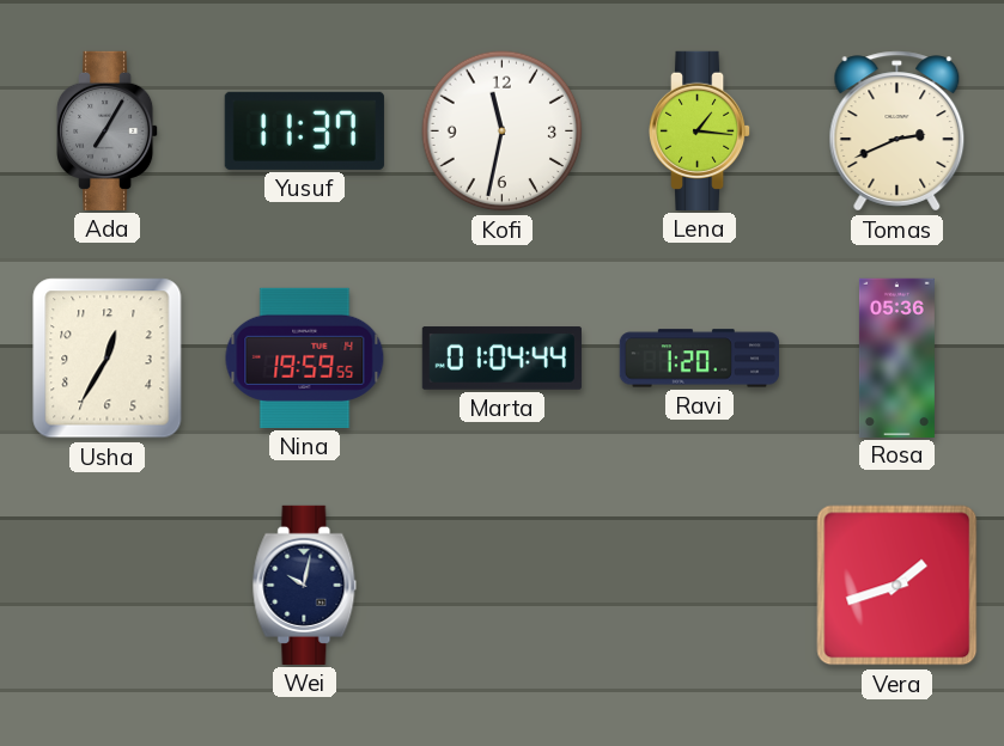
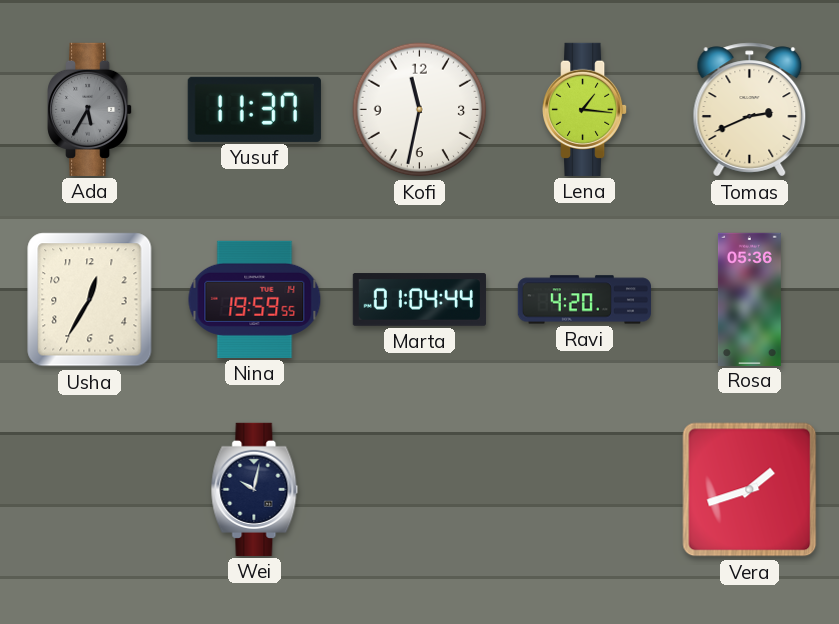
Ada: 7:05 -> 5:35 (90, 109)
Ravi: 1:20 -> 4:20 (584, 300)
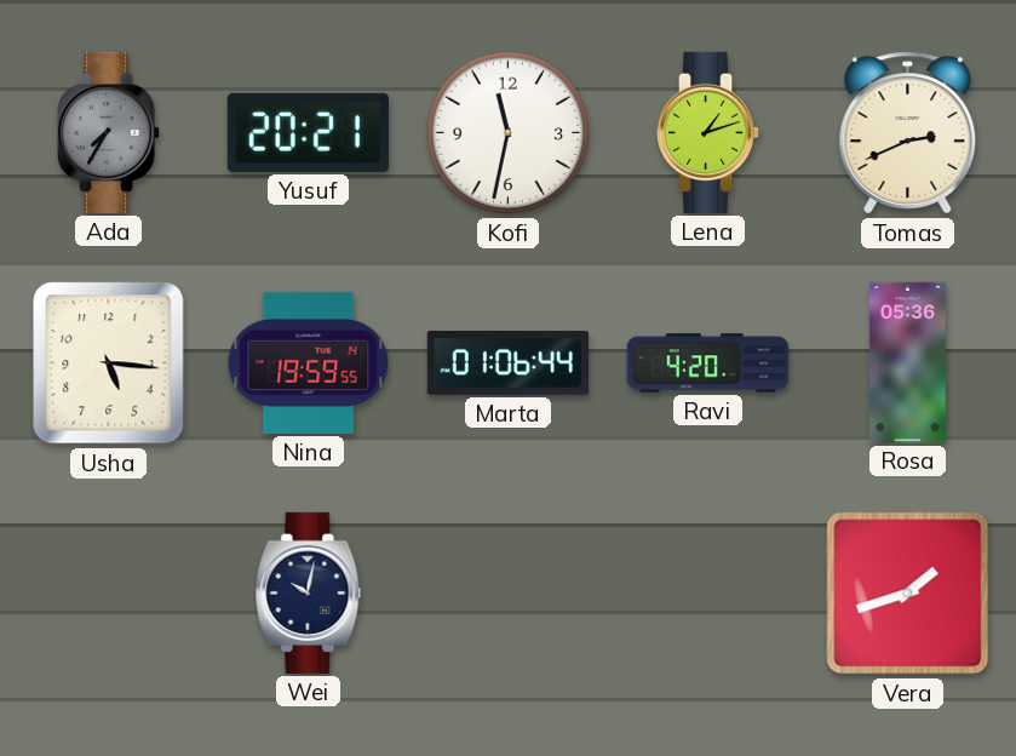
Ada: 5:35 -> 7:35 (109, 132)
Yusuf: 11:37 -> 20:21 (308, 132)
Lena: 1:16 -> 1:12 (708, 132)
Usha: 12:35 -> 5:16 (109, 363)
Marta: 01:04 -> 01:06 (507, 363)
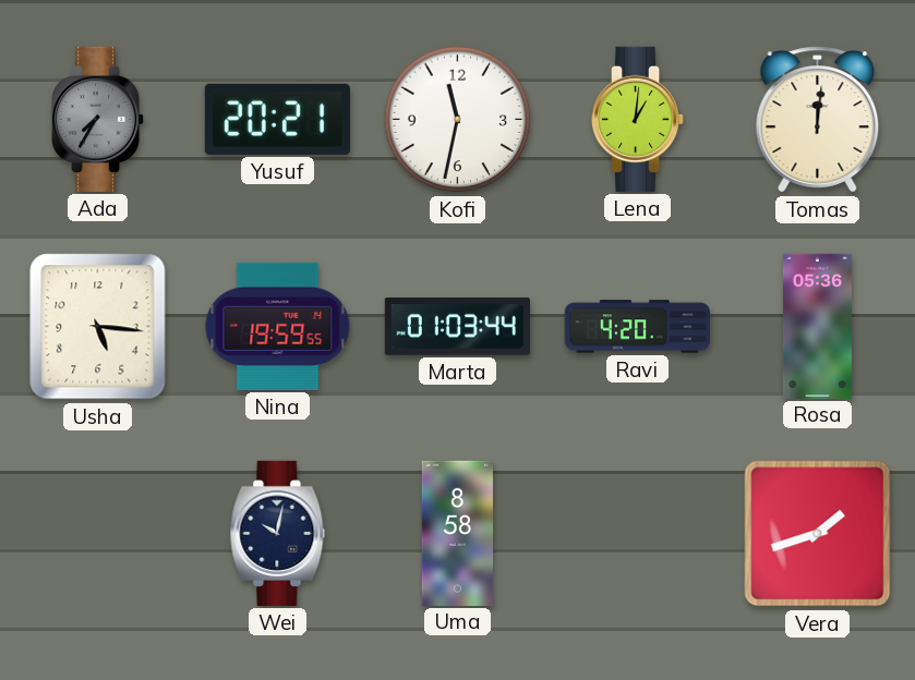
Lena: 1:12 -> 1:01 (638, 119)
Tomas: 2:41 -> 12:01 (818, 120)
Marta: 01:06 -> 01:03 (457, 327)
Uma: none -> 8:58 (457, 533)
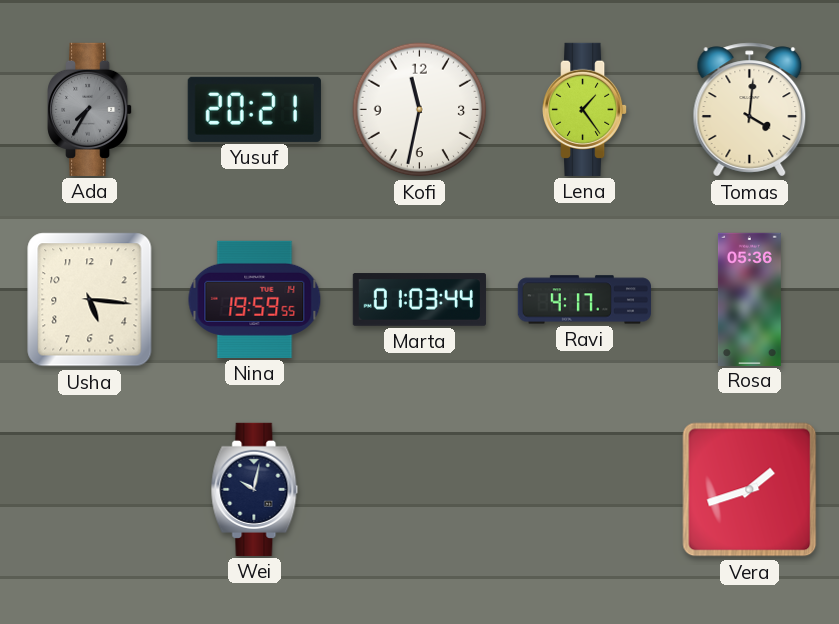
Lena: 1:01 -> 1:24 (585, 109)
Tomas: 12:01 -> 4:01 (750, 110)
Ravi: 4:20 -> 4:17 (584, 300)
Uma: 8:58 -> none (457, 533)
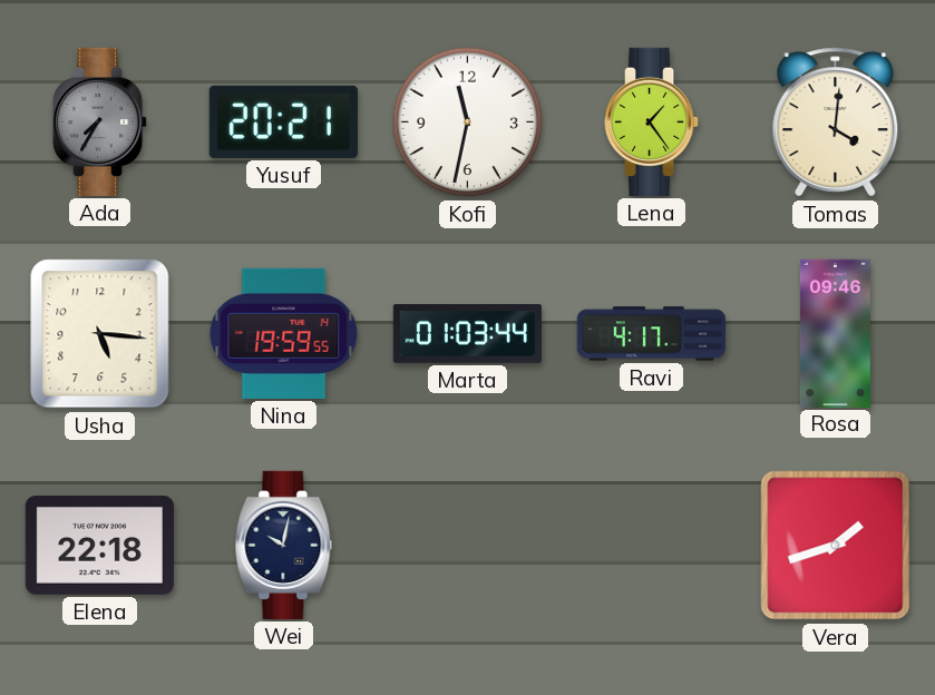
Rosa: 05:36 -> 09:46 (835, 333)
Elena: none -> 22:18 (99, 545)
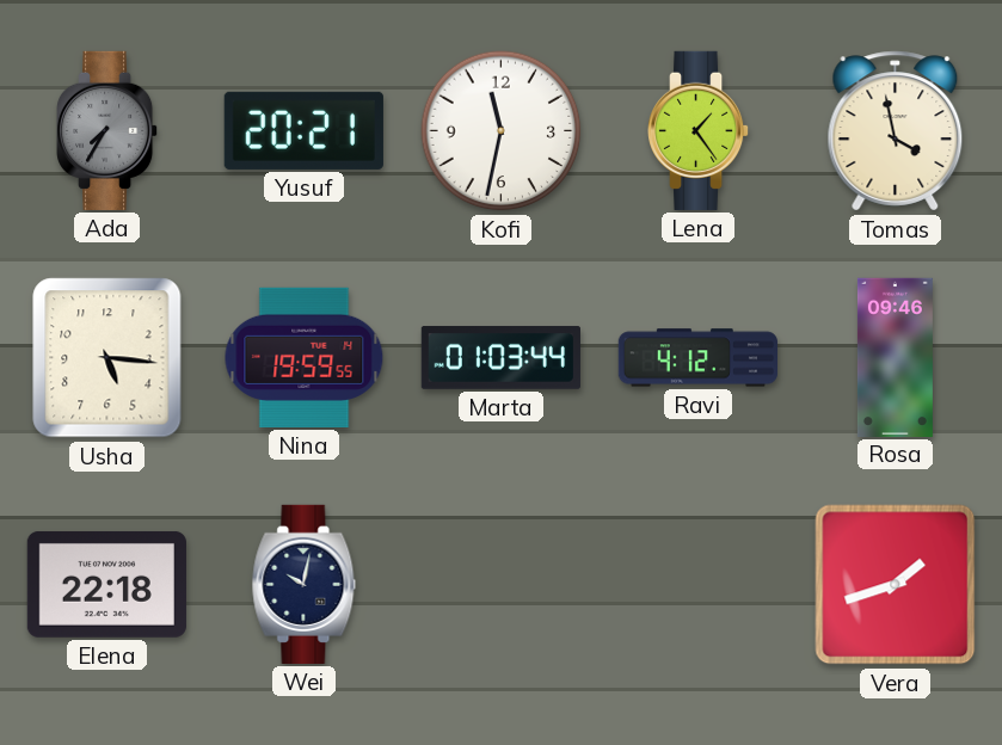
Tomas: 4:01 -> 3:58 (896, 131)
Ravi: 4:17 -> 4:12 (697, 358)
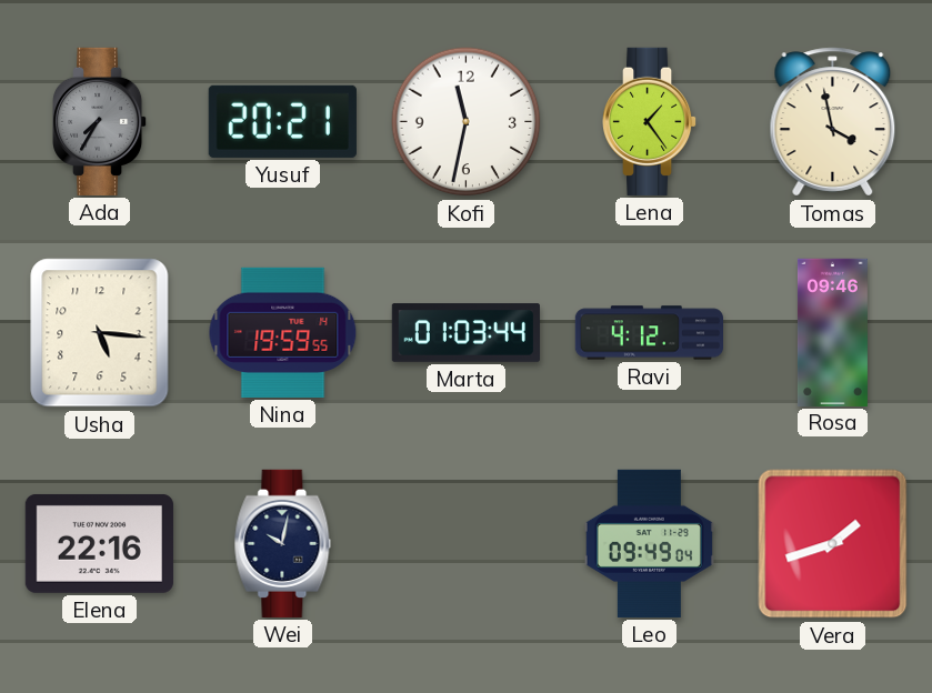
Elena: 22:18 -> 22:16 (99, 543)
Leo: none -> 09:49 (649, 543)
